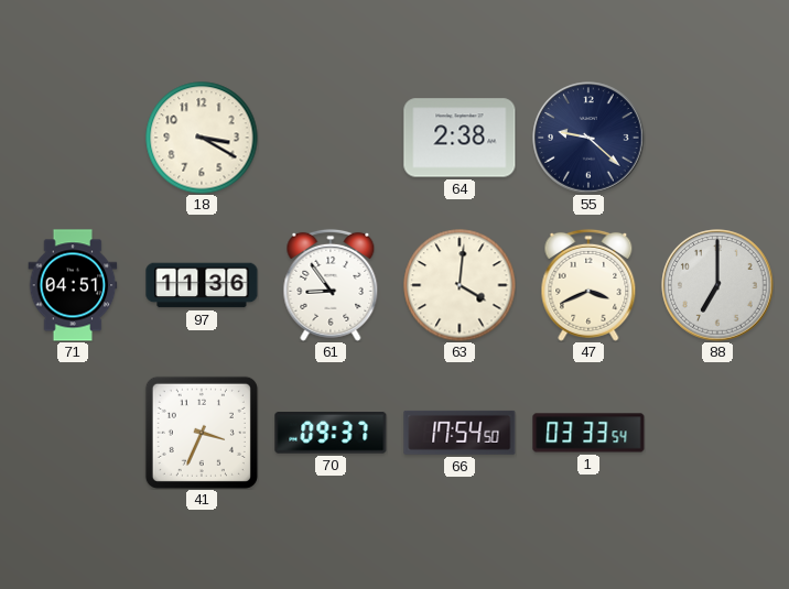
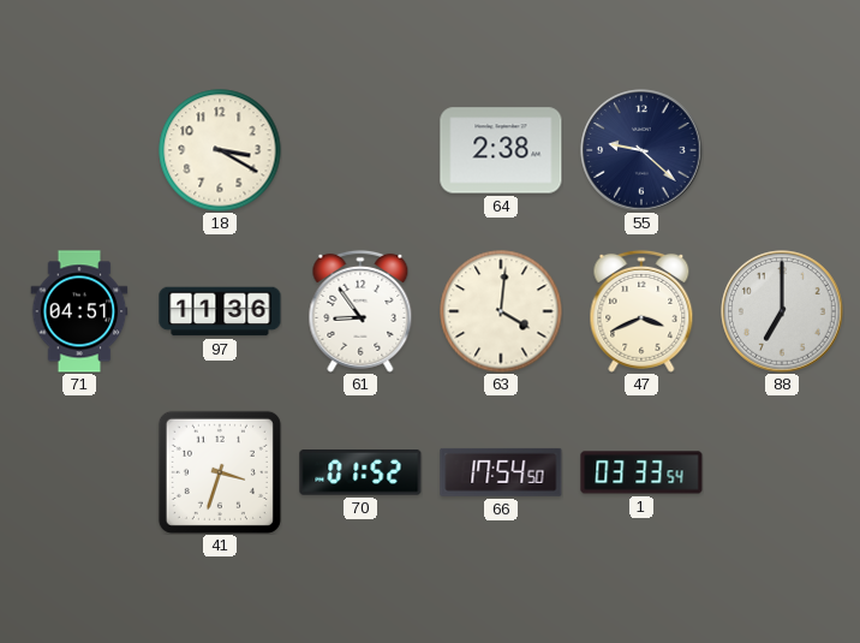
41: 3:34 -> 3:33 (220, 472)
70: 09:37 -> 01:52 (360, 474)
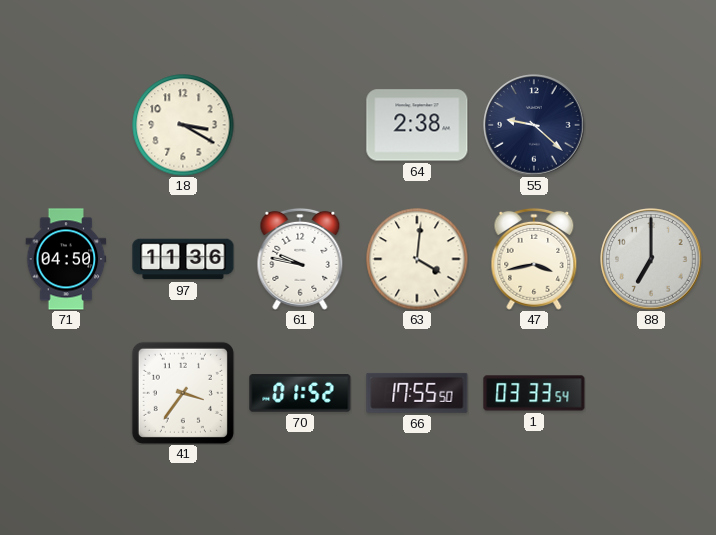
71: 04:51 -> 04:50 (66, 259)
61: 8:54 -> 9:47 (300, 259)
47: 3:41 -> 3:43 (534, 259)
41: 3:33 -> 3:36 (183, 393)
66: 17:54 -> 17:55 (417, 393)
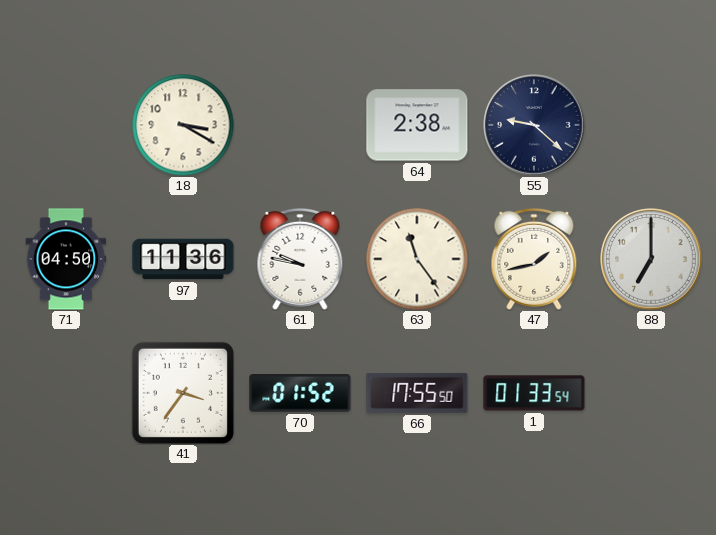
63: 4:01 -> 11:24 (417, 259)
47: 3:43 -> 1:43 (534, 259)
1: 03:33 -> 01:33 (534, 393)
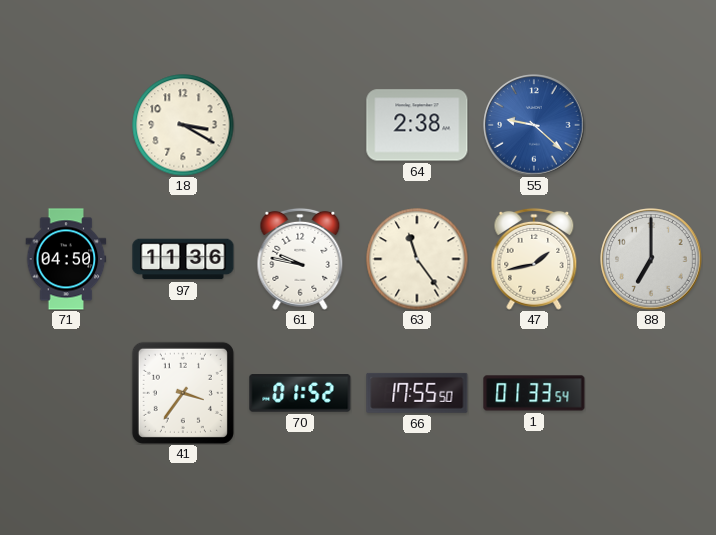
55 dial: navy -> blue (534, 125)
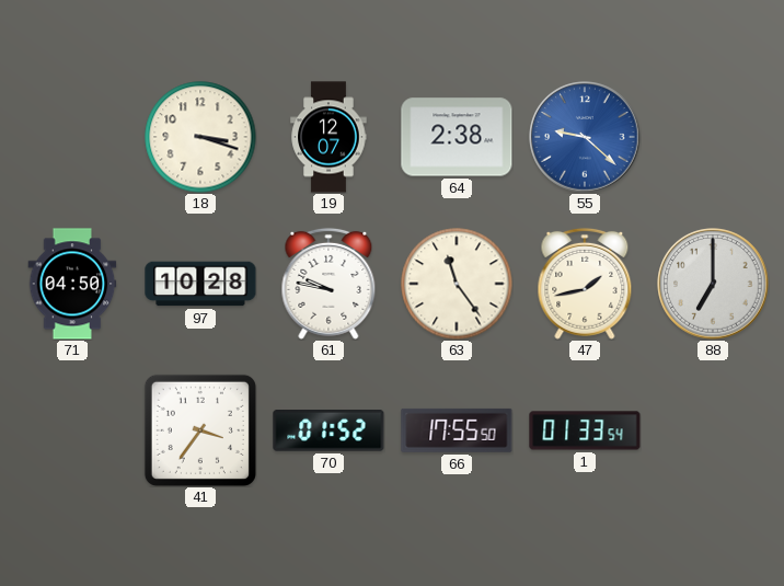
18: 3:20 -> 3:18 (200, 137)
19: none -> 12:07 (328, 137)
97: 11:36 -> 10:28 (200, 284)
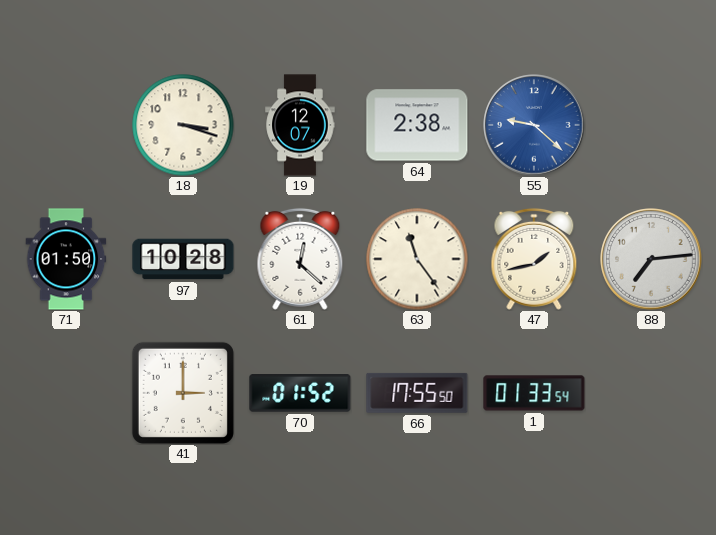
71: 04:50 -> 01:50 (66, 259)
61: 9:47 -> 12:22 (300, 259)
88: 7:00 -> 7:14 (651, 259)
41: 3:36 -> 3:00 (183, 393)
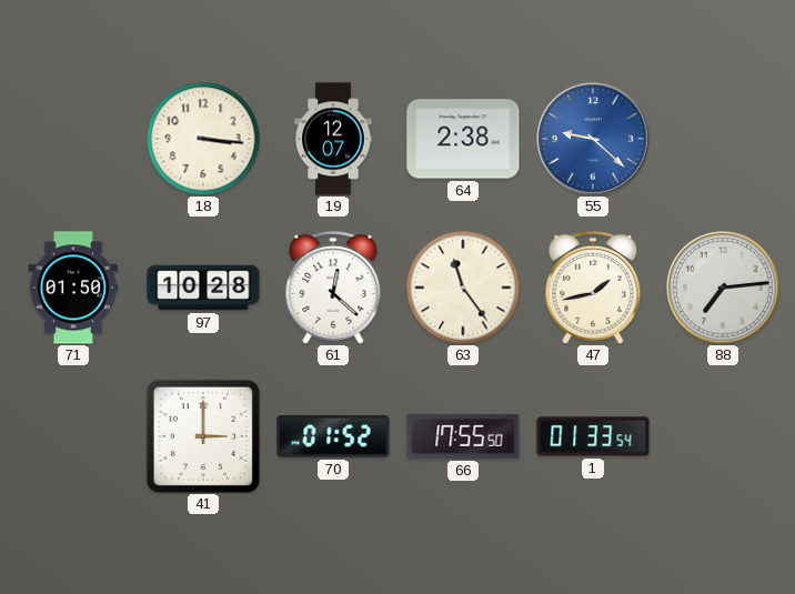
18: 3:18 -> 3:16 (203, 139)
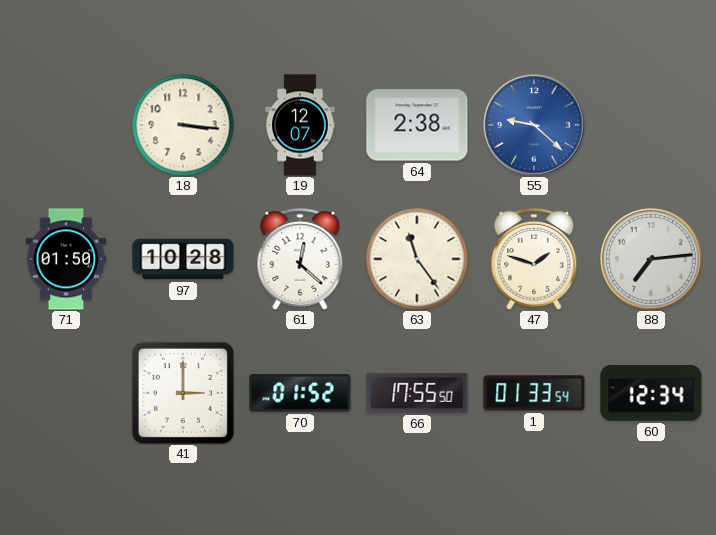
47: 1:43 -> 1:48 (534, 259)
60: none -> 12:34 (651, 393)
